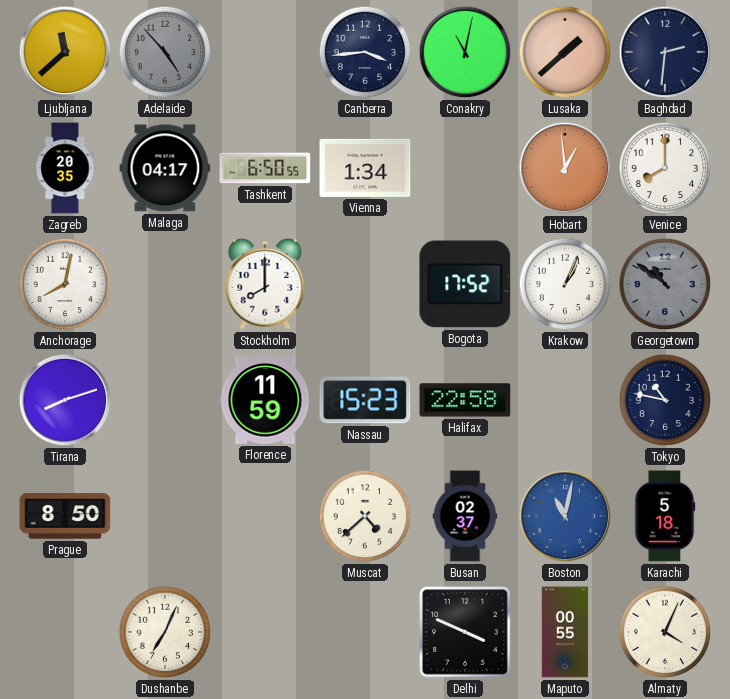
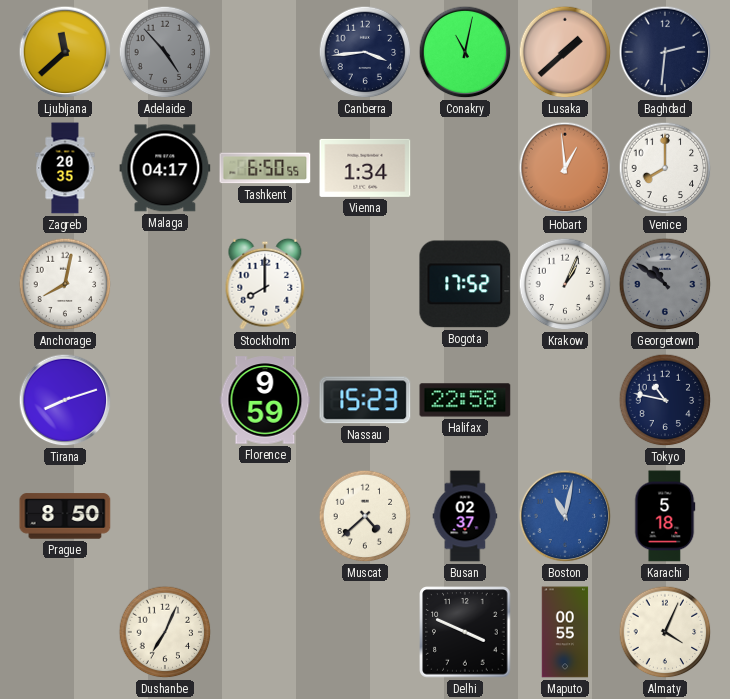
Florence: 11:59 -> 9:59 (265, 400)
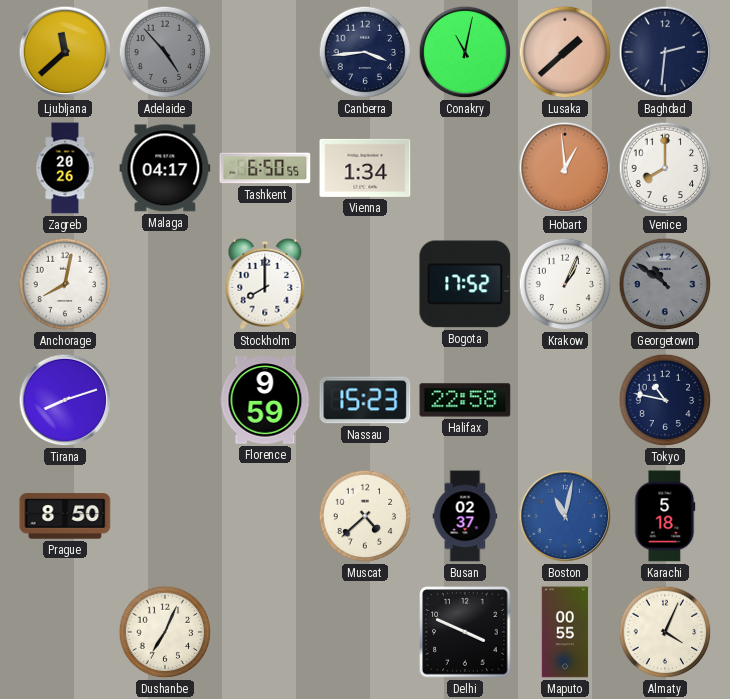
Zagreb: 20:35 -> 20:26 (65, 168)
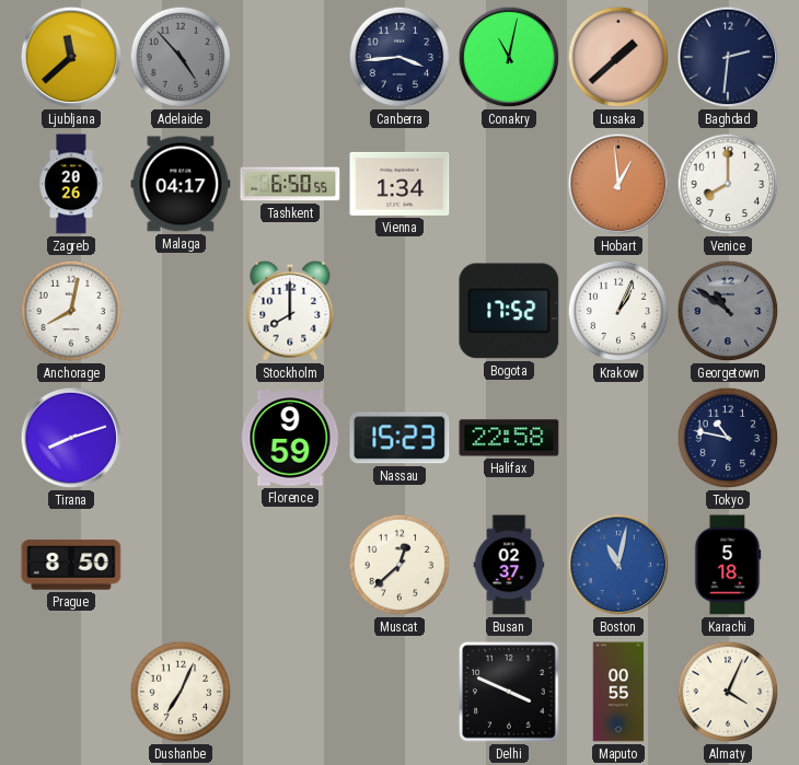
Muscat: 4:38 -> 12:38 (399, 565)
